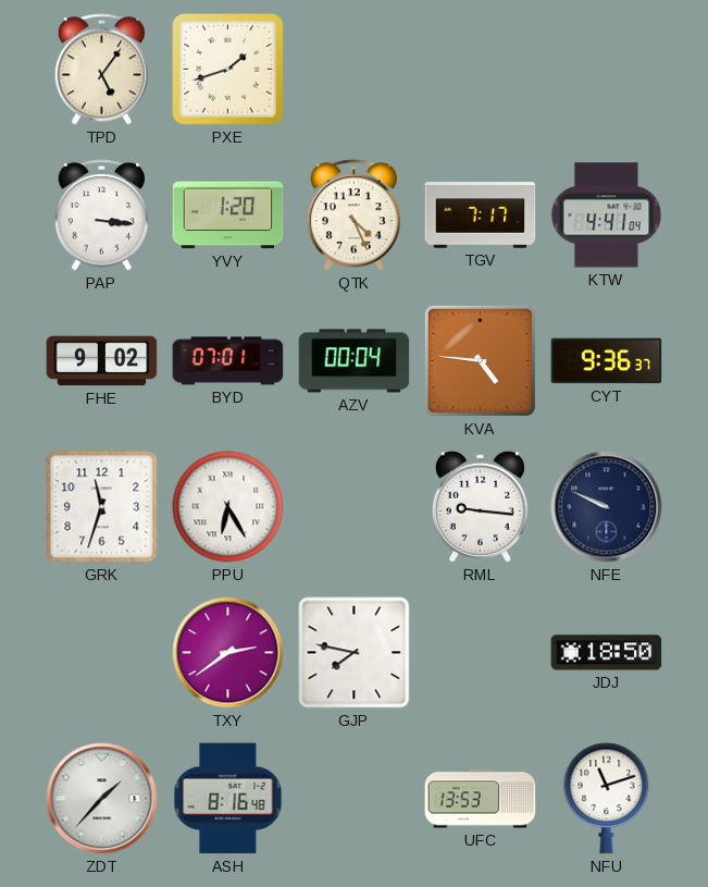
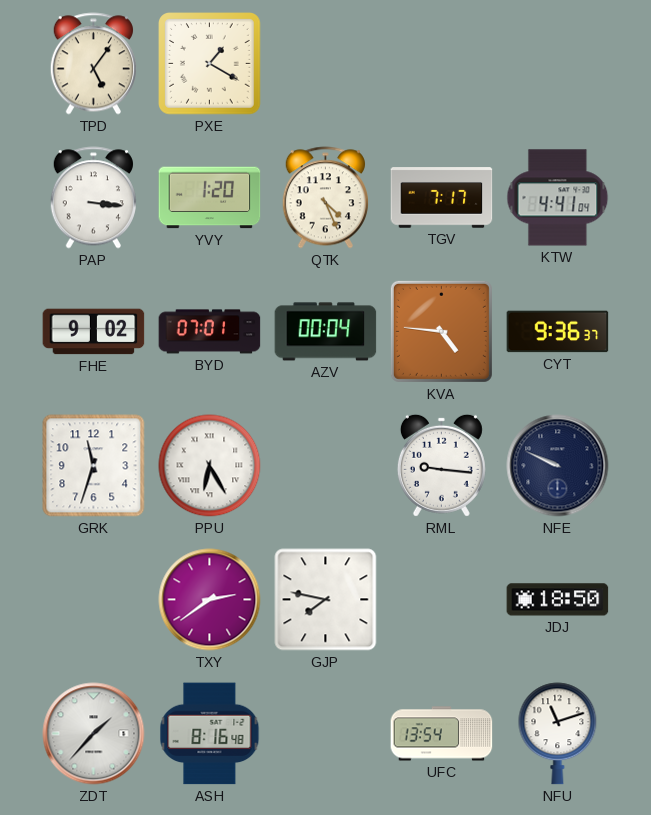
PXE: 1:42 -> 1:20 (210, 64)
UFC: 13:53 -> 13:54 (442, 734)
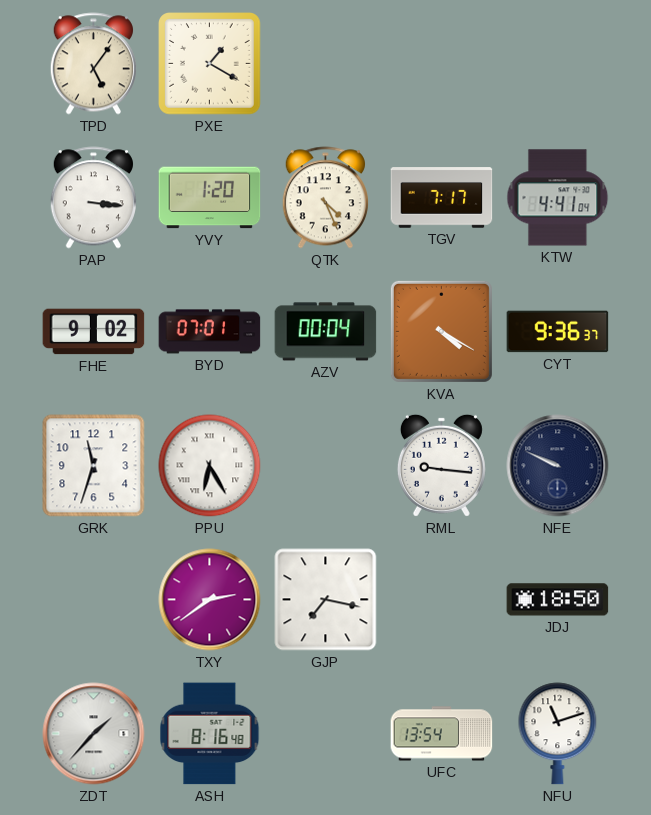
KVA: 4:46 -> 4:20 (441, 331)
GJP: 7:47 -> 7:17 (326, 600)
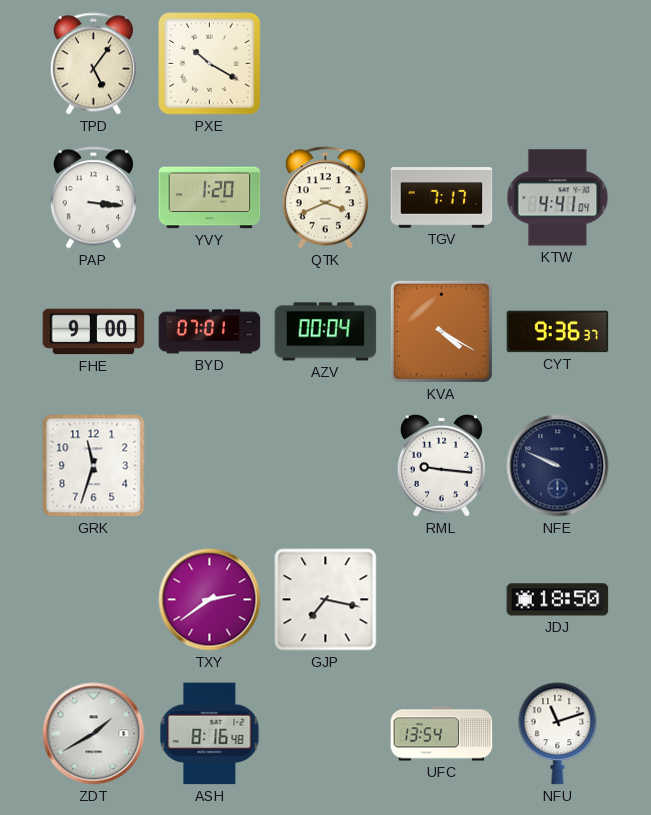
PXE: 1:20 -> 10:20 (210, 64)
QTK: 4:26 -> 3:41 (325, 198)
FHE: 9:02 -> 9:00 (94, 332)
PPU: 6:25 -> none (210, 466)
ZDT: 1:37 -> 1:40 (94, 734)
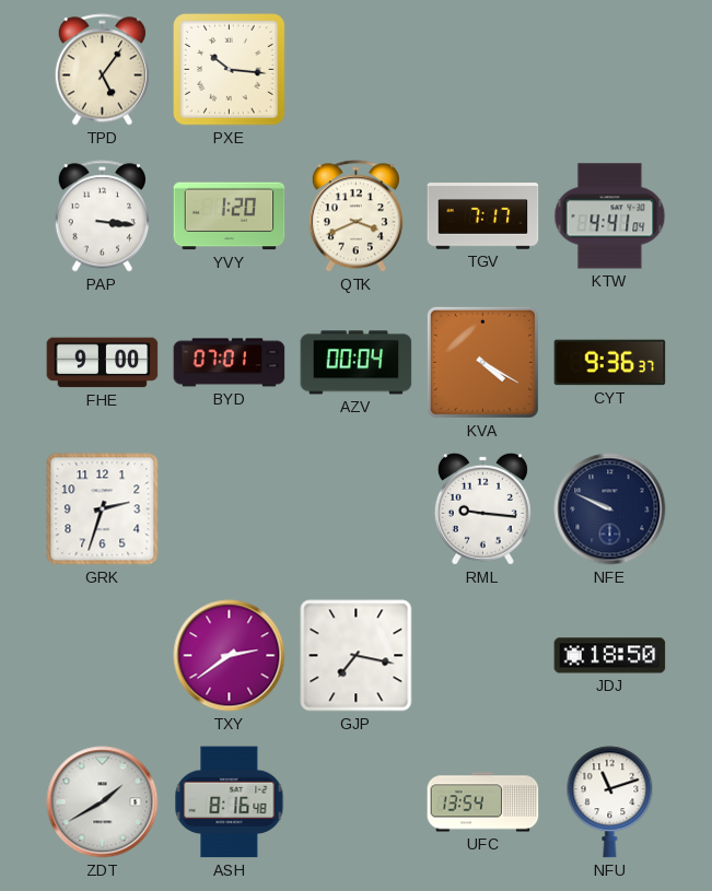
PXE: 10:20 -> 10:16 (230, 70)
GRK: 11:33 -> 2:33 (103, 509)
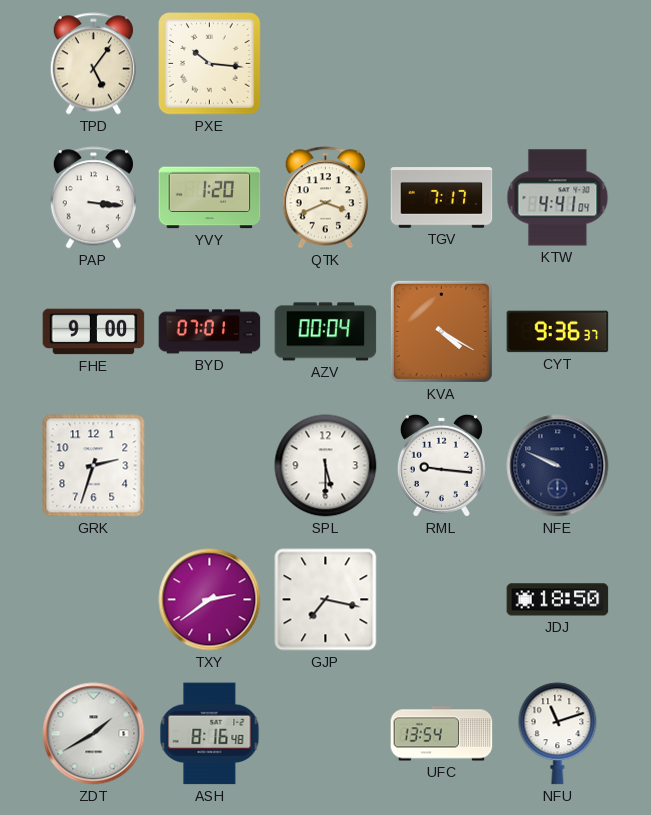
SPL: none -> 5:30 (326, 466)
